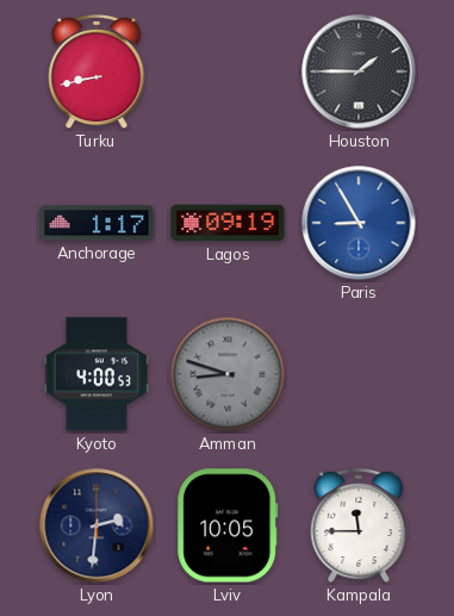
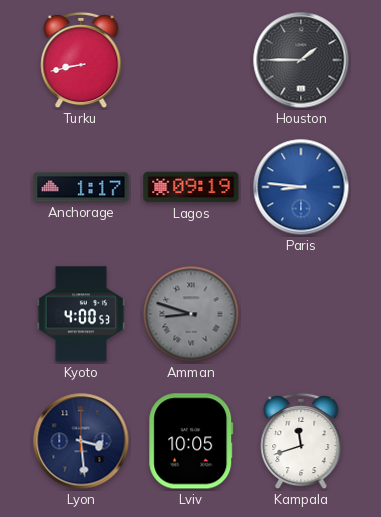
Paris: 8:55 -> 8:46 (301, 187)
Lyon: 2:31 -> 3:29 (81, 441)
Kampala: 11:45 -> 11:42 (301, 441)
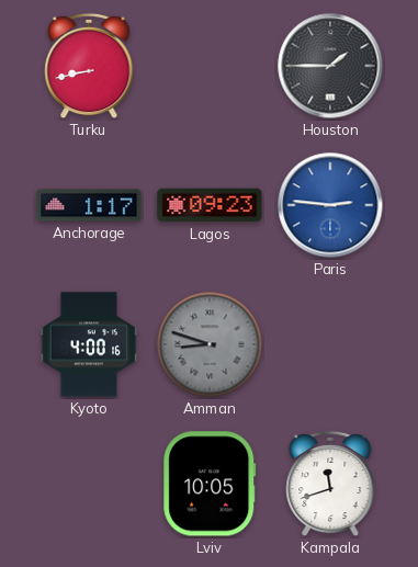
Lagos: 09:19 -> 09:23 (210, 205)
Paris: 8:46 -> 2:46 (330, 205)
Kyoto: 4:00:53 -> 4:00:16 (89, 344)
Lyon: 3:29 -> none (81, 441)
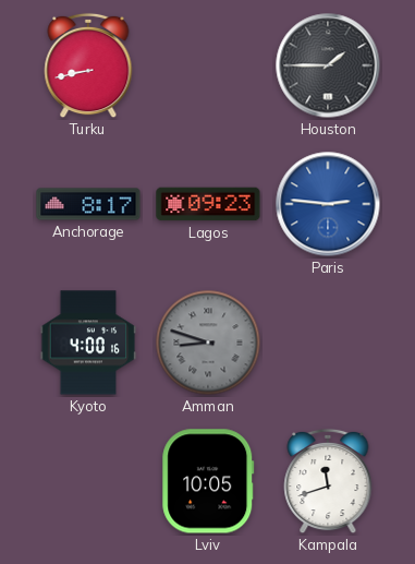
Anchorage: 1:17 -> 8:17 (88, 204)
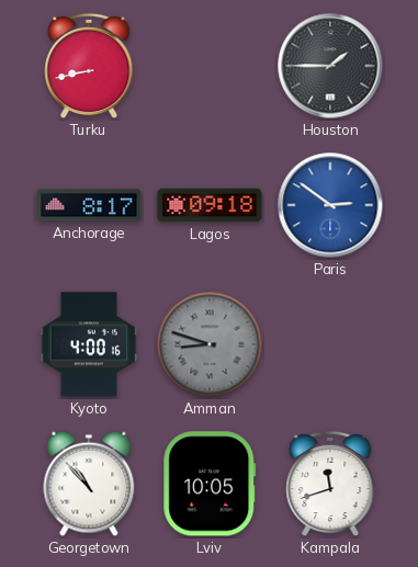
Lagos: 09:23 -> 09:18 (210, 205)
Paris: 2:46 -> 2:51 (330, 205)
Georgetown: none -> 10:53 (89, 484)
